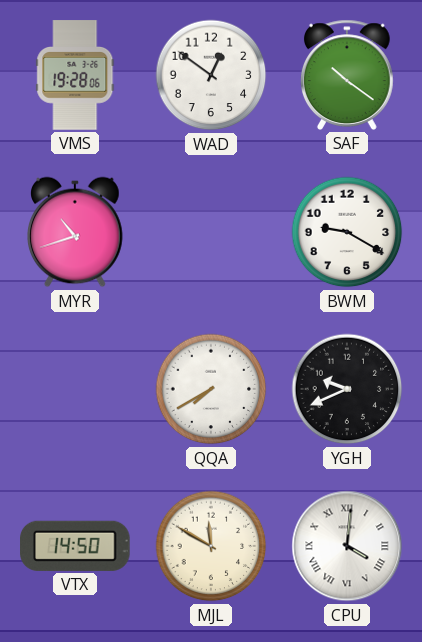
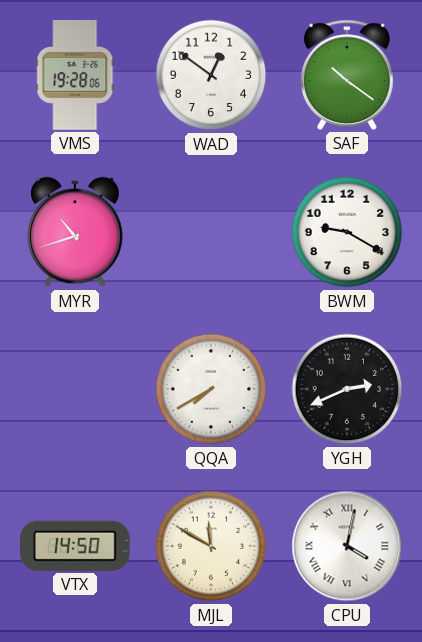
YGH: 9:41 -> 2:41 (347, 389)
CPU: 4:01 -> 4:02 (347, 546)
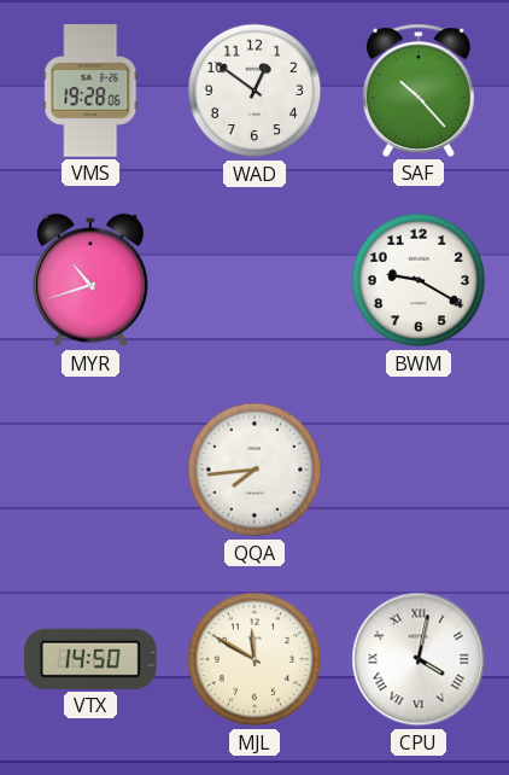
SAF: 10:21 -> 10:23 (420, 91)
QQA: 7:40 -> 7:44 (255, 470)
YGH: 2:41 -> none (347, 389)
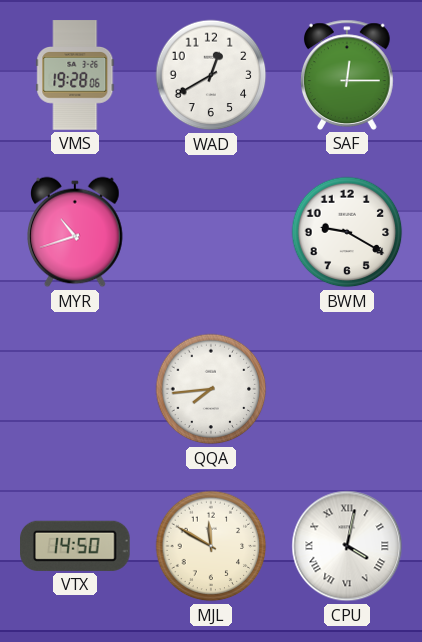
WAD: 12:51 -> 12:40 (211, 75)
SAF: 10:23 -> 12:15 (348, 75)
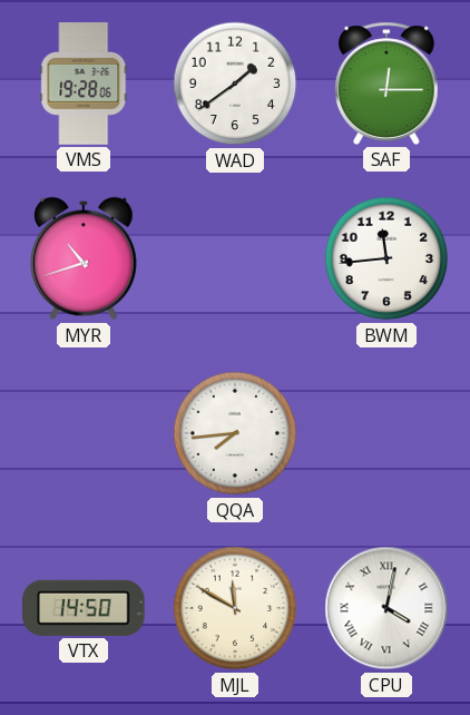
WAD: 12:40 -> 1:39 (235, 84)
BWM: 9:20 -> 11:44 (386, 258)
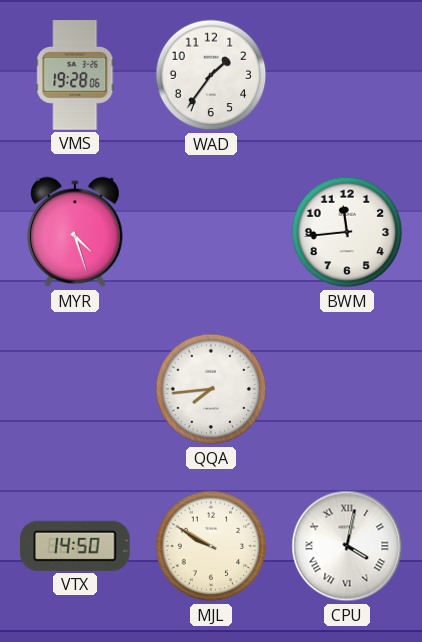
WAD: 1:39 -> 1:36 (211, 75)
SAF: 12:15 -> none (388, 84)
MYR: 10:42 -> 4:27 (76, 232)
MJL: 11:50 -> 9:50 (211, 546)
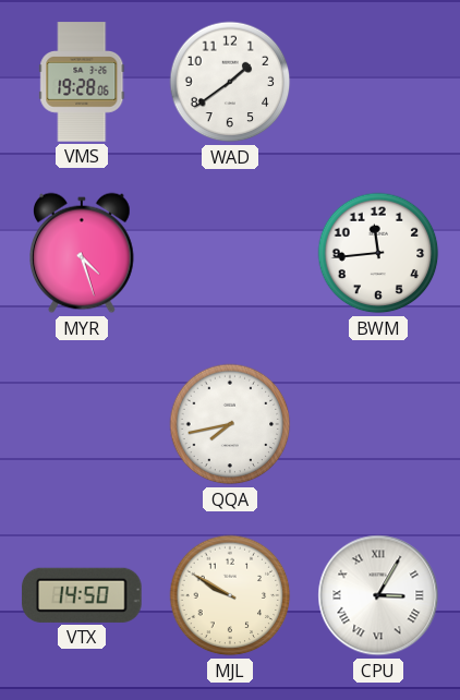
WAD: 1:36 -> 1:39 (230, 82)
QQA: 7:44 -> 7:43 (230, 424)
CPU: 4:02 -> 3:05 (378, 595)
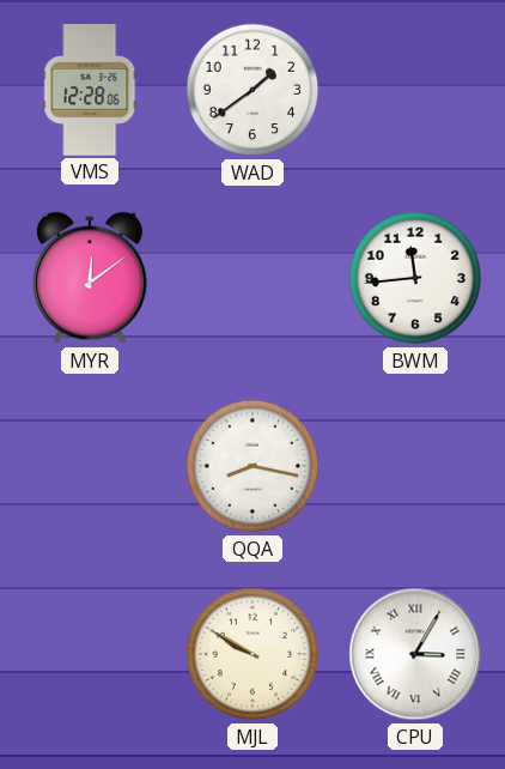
VMS: 19:28 -> 12:28 (90, 90)
MYR: 4:27 -> 12:09 (91, 278)
QQA: 7:43 -> 8:17 (252, 466)
VTX: 14:50 -> none (82, 595)
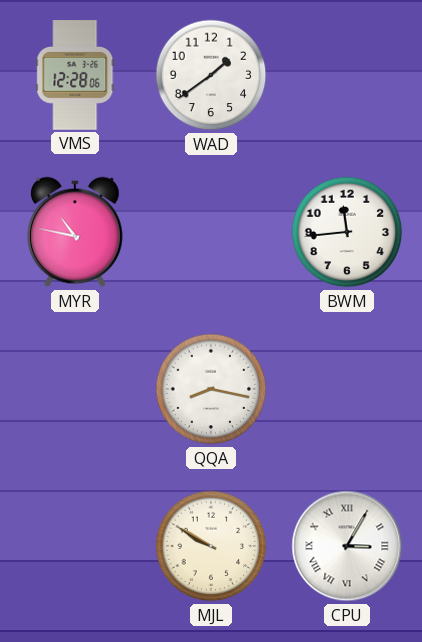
MYR: 12:09 -> 10:47 (76, 232)
